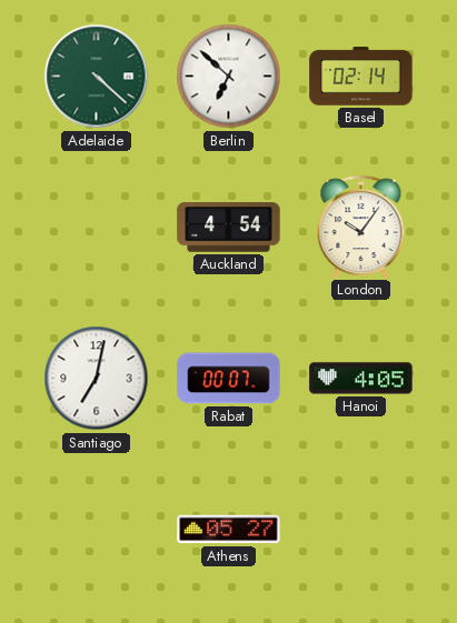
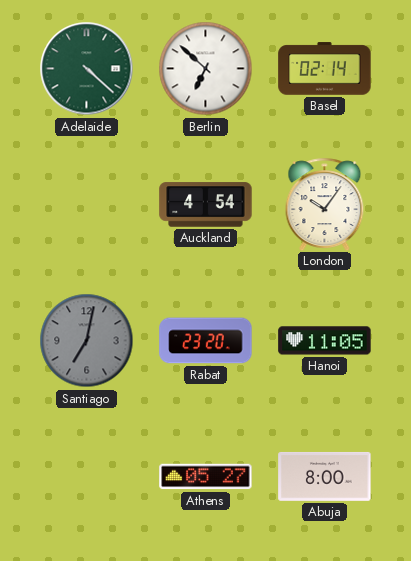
Santiago dial: white -> grey (87, 341)
Rabat: 00:07 -> 23:20 (206, 341)
Hanoi: 4:05 -> 11:05 (325, 341)
Abuja: none -> 8:00 (325, 476)
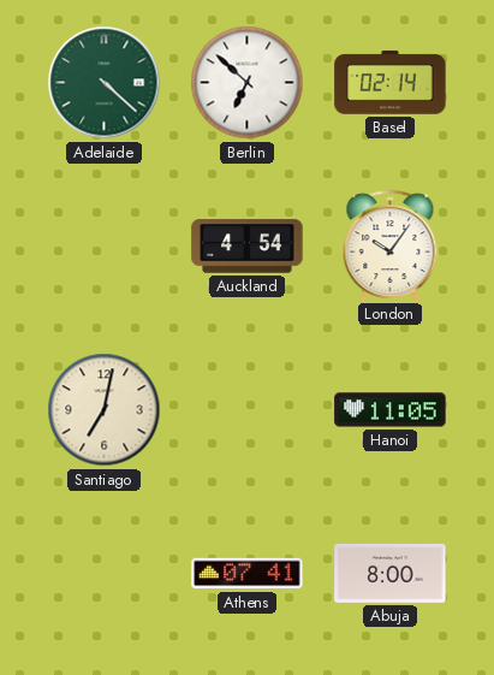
Santiago dial: grey -> cream (105, 410)
Rabat: 23:20 -> none (206, 341)
Athens: 05:27 -> 07:41 (248, 574)
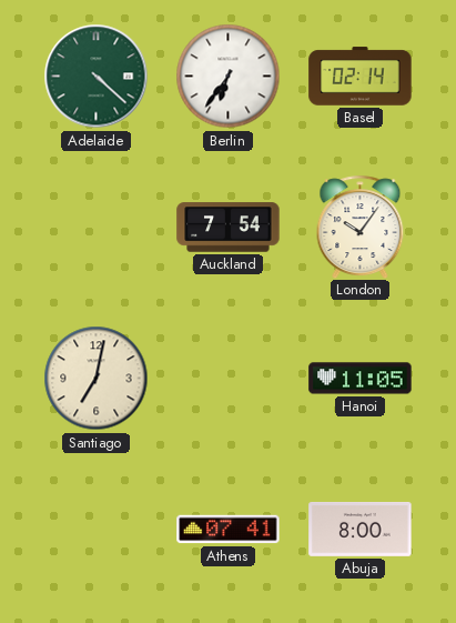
Berlin: 6:52 -> 6:36 (229, 77)
Auckland: 4:54 -> 7:54 (229, 228)
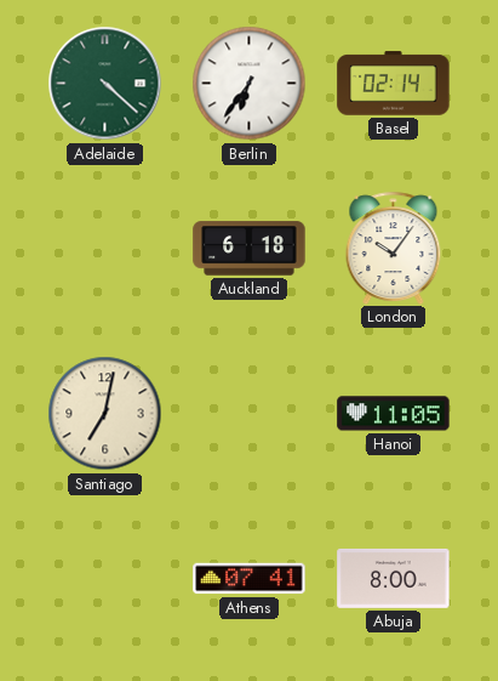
Auckland: 7:54 -> 6:18 (250, 249)
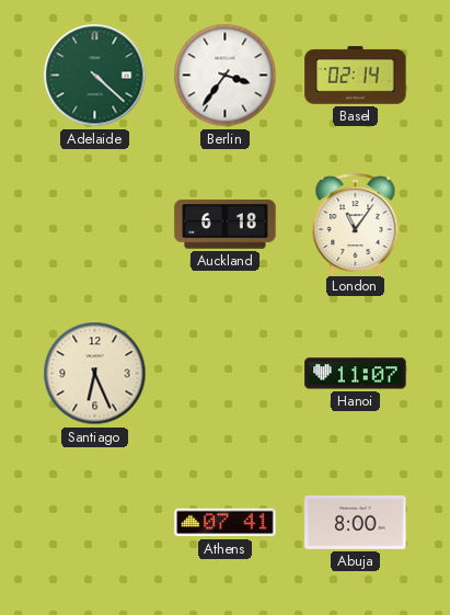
Berlin: 6:36 -> 3:36 (226, 76)
London: 10:06 -> 11:06 (356, 224)
Santiago: 7:02 -> 6:26 (95, 374)
Hanoi: 11:05 -> 11:07 (356, 374)
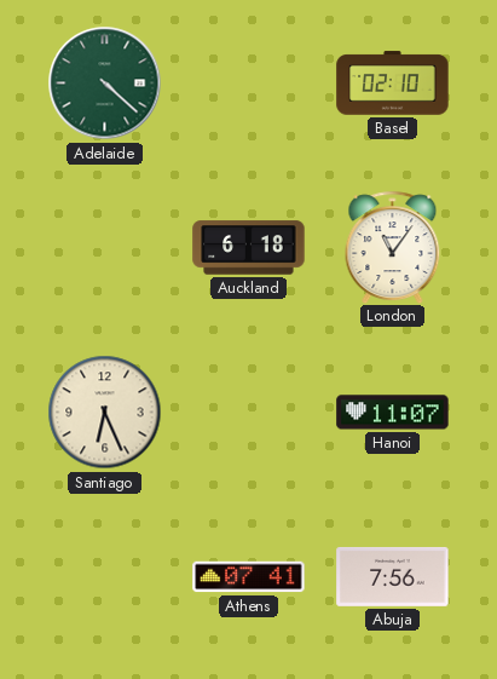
Berlin: 3:36 -> none (226, 76)
Basel: 02:14 -> 02:10 (393, 84)
Abuja: 8:00 -> 7:56 (393, 576)
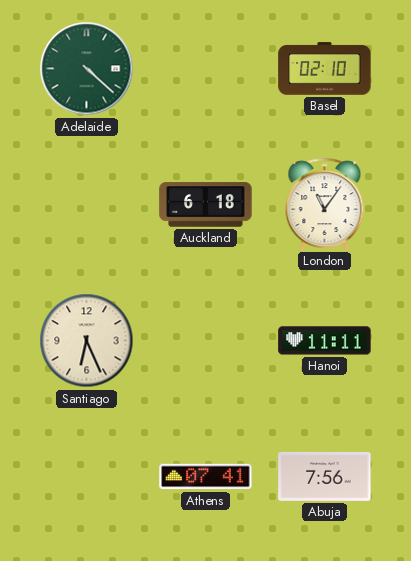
Hanoi: 11:07 -> 11:11 (325, 341)
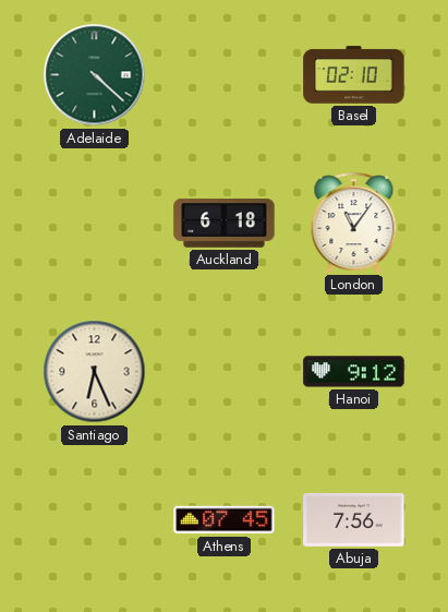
Hanoi: 11:11 -> 9:12 (354, 372)
Athens: 07:41 -> 07:45 (225, 520)
